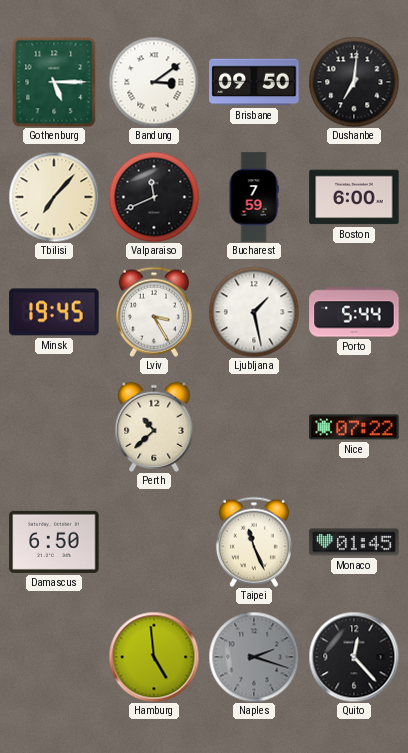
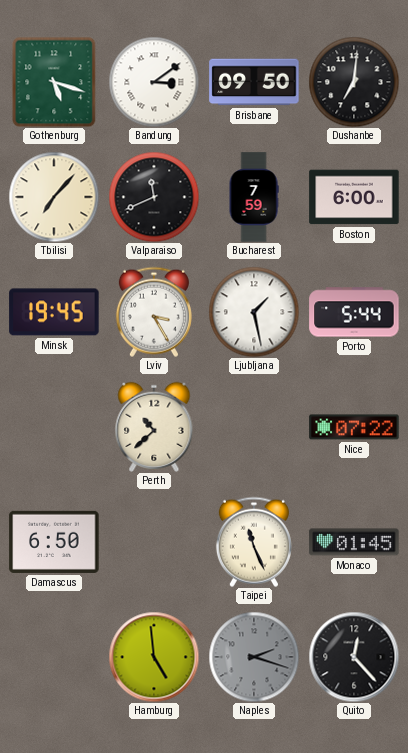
Gothenburg: 5:15 -> 5:18 (54, 82)
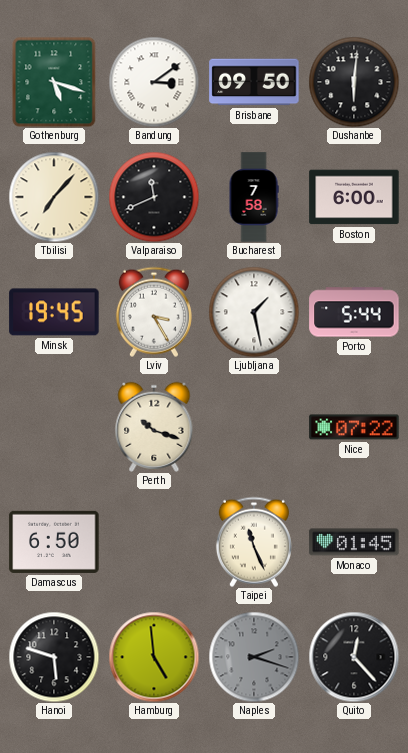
Dushanbe: 7:01 -> 6:01 (354, 82)
Bucharest: 7:59 -> 7:58 (254, 197)
Perth: 10:38 -> 10:18 (154, 427)
Hanoi: none -> 5:48 (54, 657)
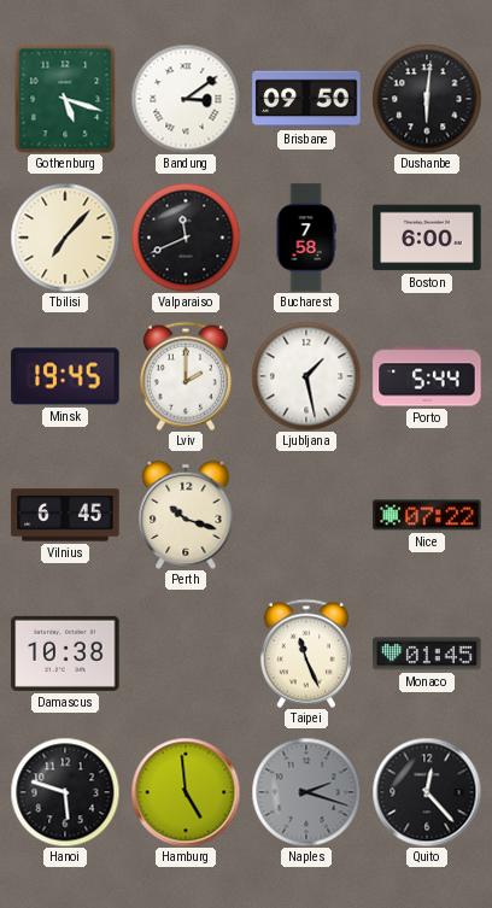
Lviv: 3:25 -> 2:00 (186, 376)
Vilnius: none -> 6:45 (65, 515)
Damascus: 6:50 -> 10:38 (65, 654)
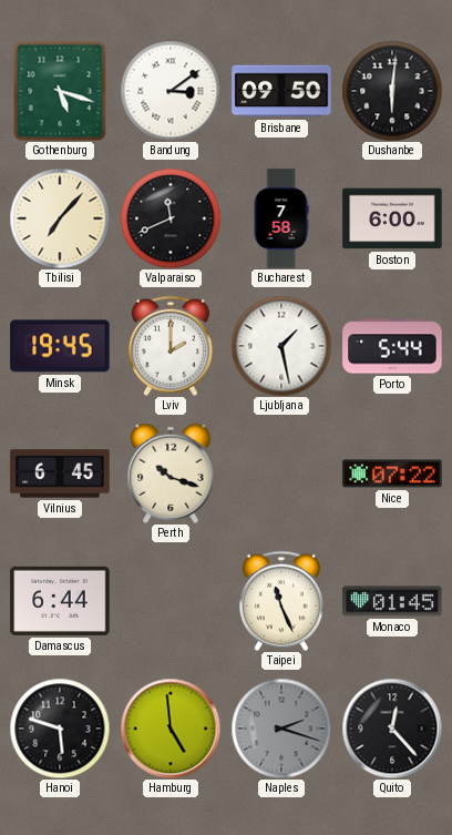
Damascus: 10:38 -> 6:44 (60, 601)
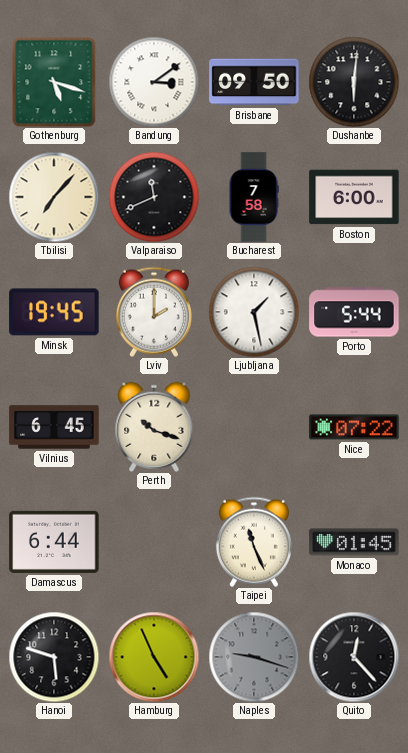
Hamburg: 4:59 -> 4:56 (154, 657)
Naples: 2:18 -> 9:18 (254, 657)
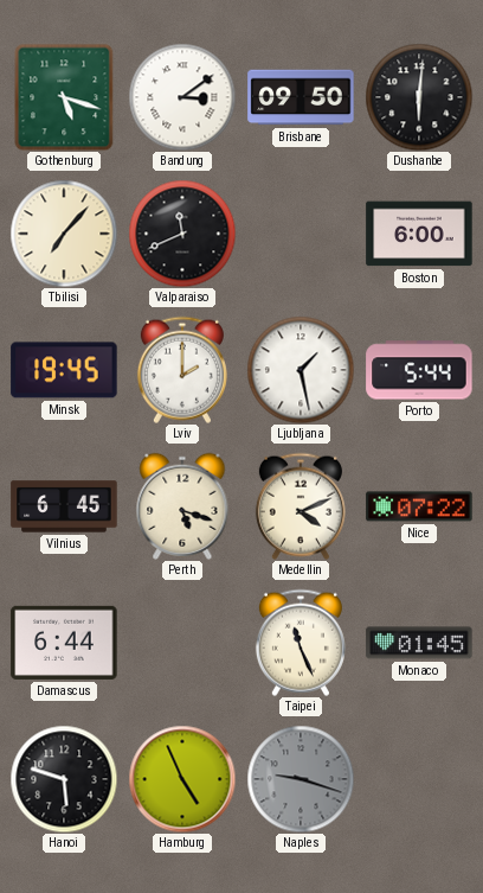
Bucharest: 7:58 -> none (254, 197)
Perth: 10:18 -> 5:18 (182, 506)
Medellin: none -> 4:11 (301, 506)
Quito: 12:23 -> none (354, 657)
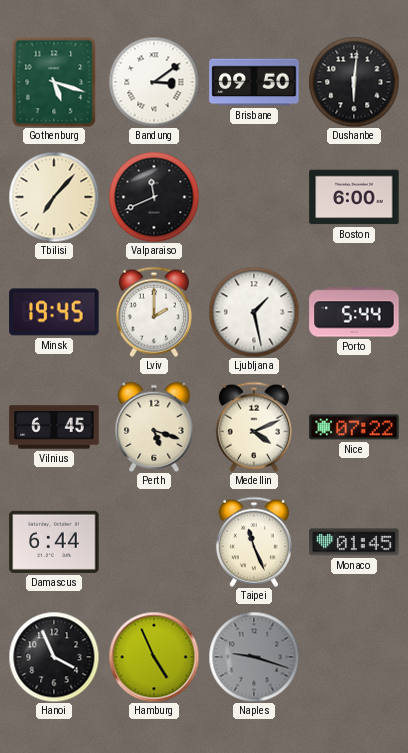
Hanoi: 5:48 -> 3:56 (54, 657)
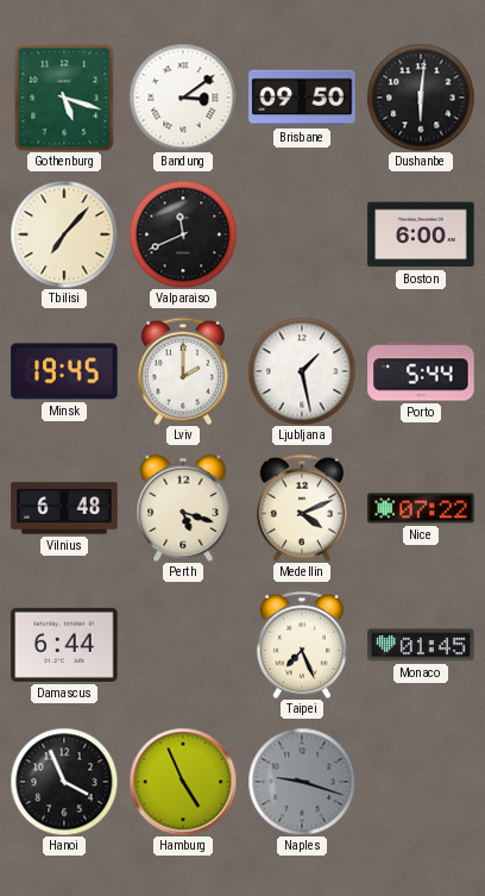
Vilnius: 6:45 -> 6:48 (64, 508)
Taipei: 11:26 -> 7:26 (302, 645)
